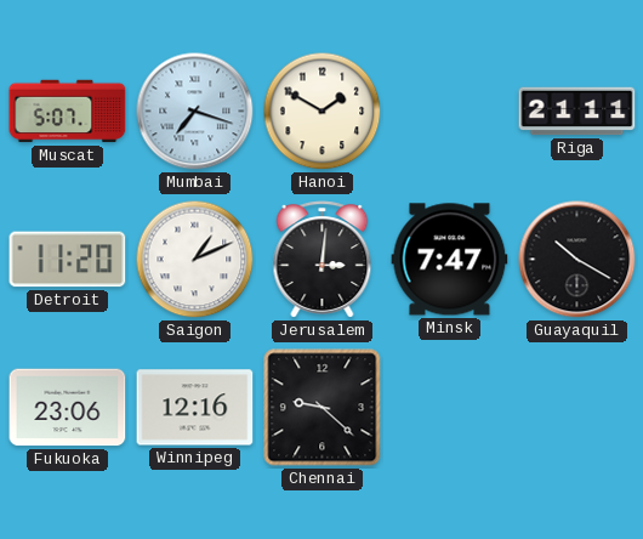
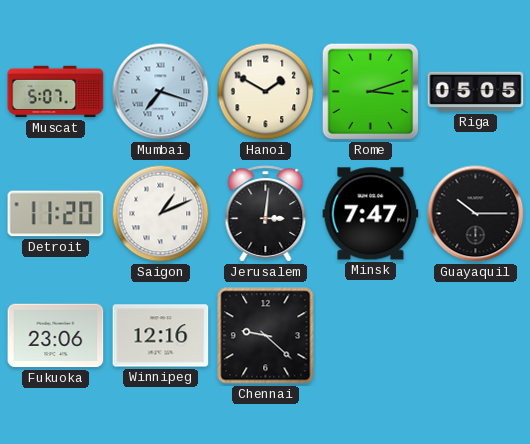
Rome: none -> 3:12 (371, 92)
Riga: 21:11 -> 05:05 (476, 92)
Guayaquil: 10:20 -> 10:15 (476, 214)
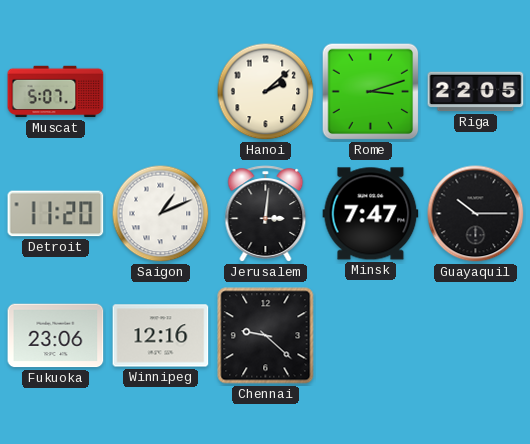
Mumbai: 7:18 -> none (161, 92)
Hanoi: 1:50 -> 2:08 (266, 92)
Riga: 05:05 -> 22:05 (476, 92)
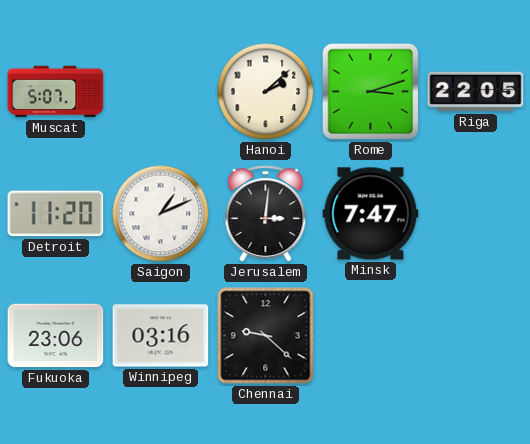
Guayaquil: 10:15 -> none (476, 214)
Winnipeg: 12:16 -> 03:16 (161, 336)
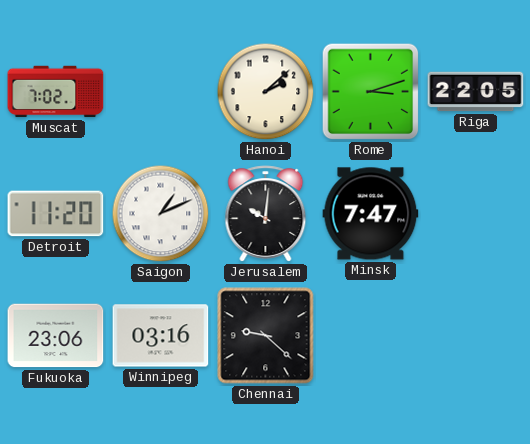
Muscat: 5:07 -> 7:02 (56, 92)
Jerusalem: 3:01 -> 10:01 (266, 214)
